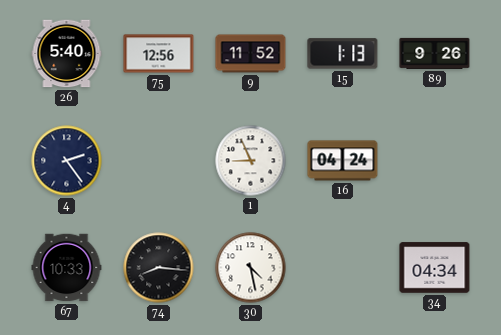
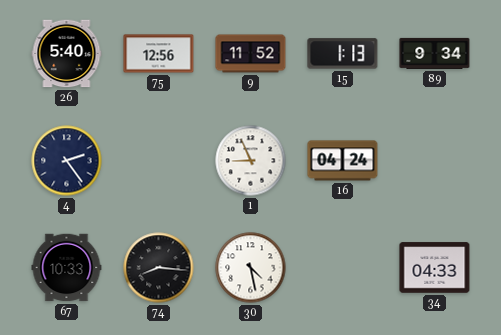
89: 9:26 -> 9:34 (435, 53)
34: 04:34 -> 04:33 (435, 268)
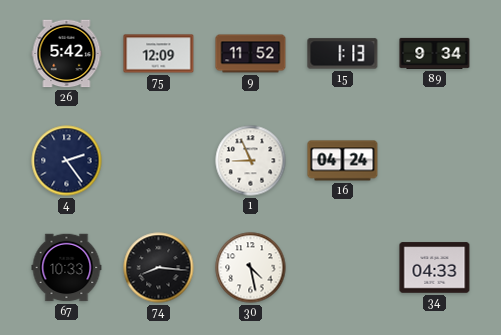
26: 5:40 -> 5:42 (67, 54)
75: 12:56 -> 12:09 (159, 54)
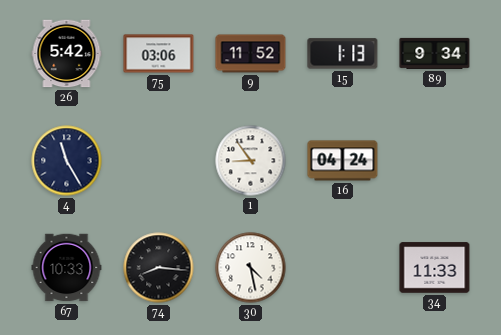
75: 12:09 -> 03:06 (159, 54)
4: 2:24 -> 11:25 (67, 161)
1: 8:56 -> 8:54 (251, 161)
34: 04:33 -> 11:33 (435, 268)
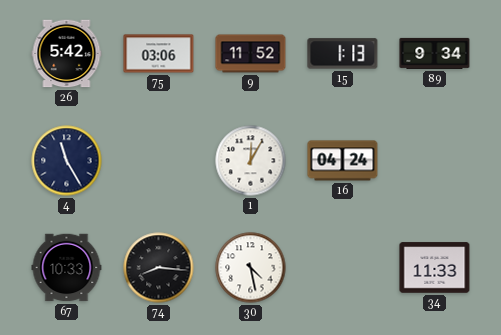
1: 8:54 -> 12:05 (251, 161)
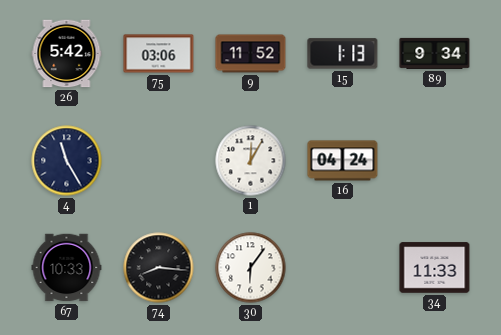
30: 4:28 -> 6:06 (251, 268)
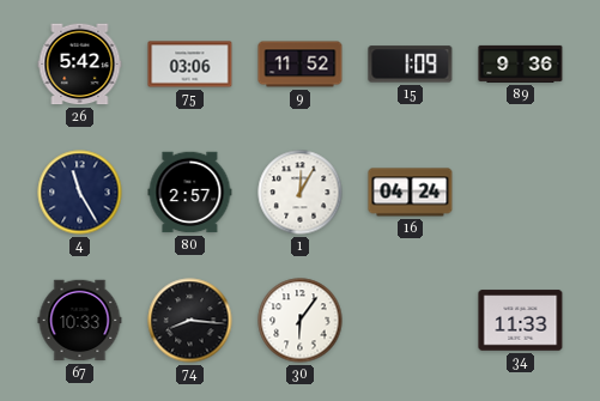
15: 1:13 -> 1:09 (411, 65)
89: 9:34 -> 9:36 (521, 63)
80: none -> 2:57 (190, 193)
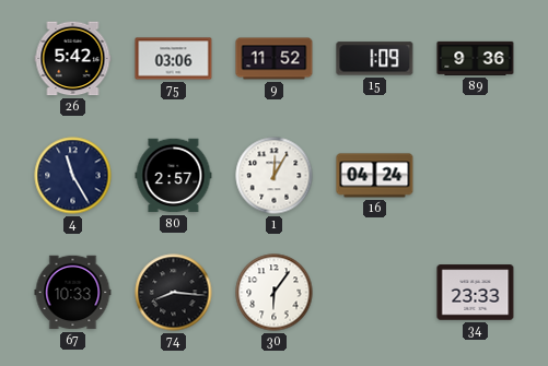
34: 11:33 -> 23:33 (476, 293)
